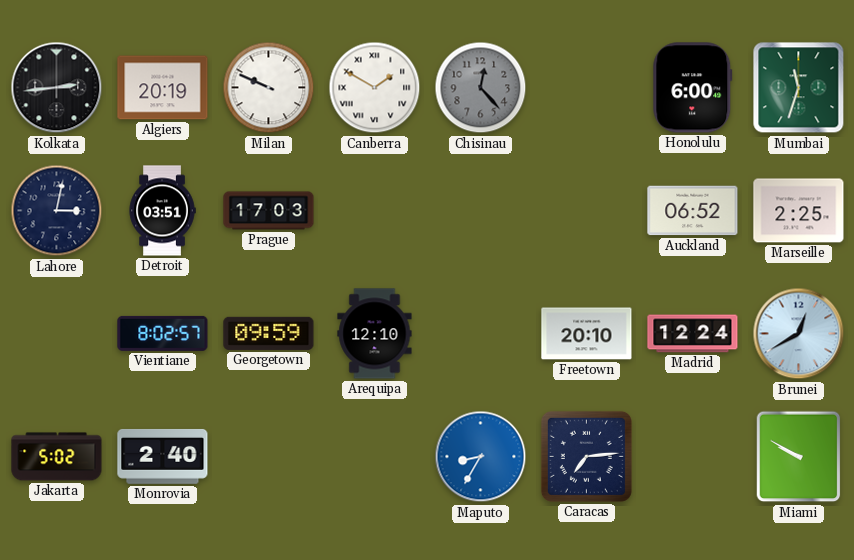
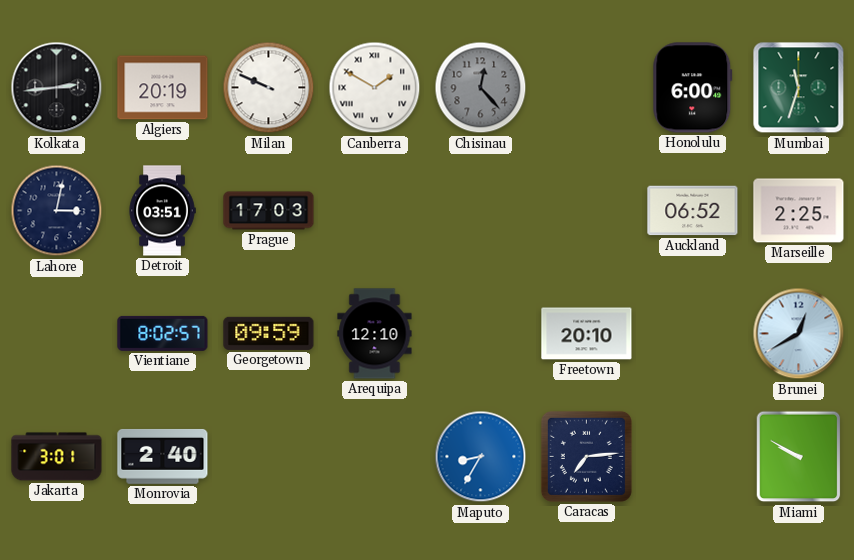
Madrid: 12:24 -> none (693, 334)
Jakarta: 5:02 -> 3:01 (57, 457)
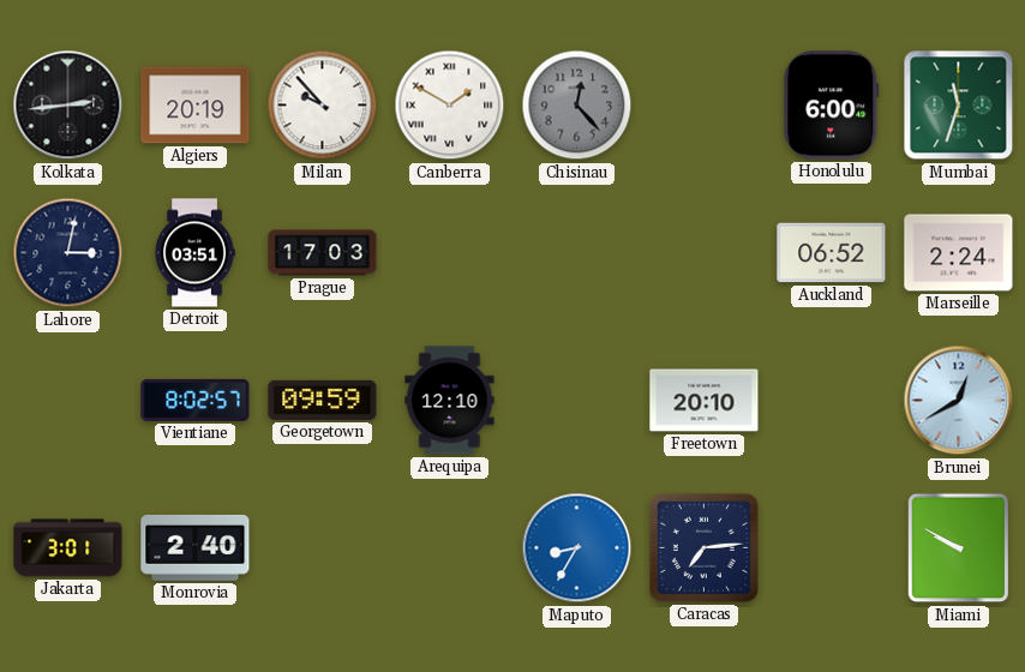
Milan: 9:49 -> 9:53 (323, 106)
Marseille: 2:25 -> 2:24 (959, 253)
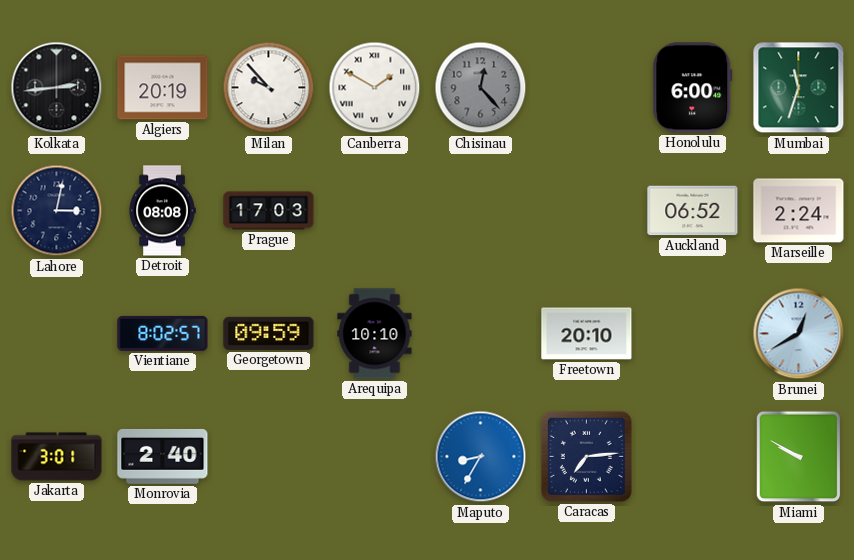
Detroit: 03:51 -> 08:08 (162, 211)
Arequipa: 12:10 -> 10:10 (375, 334)
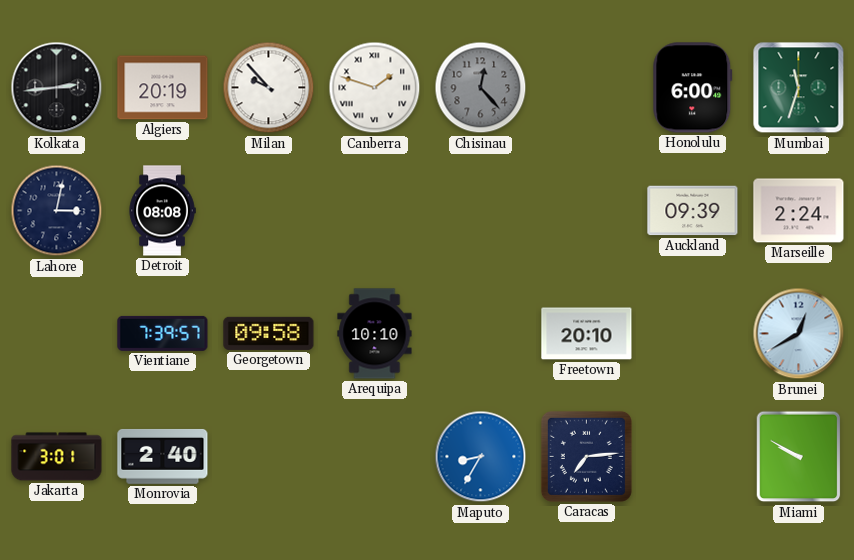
Canberra: 1:50 -> 1:48 (375, 88)
Prague: 17:03 -> none (269, 211)
Auckland: 06:52 -> 09:39 (693, 211)
Vientiane: 8:02 -> 7:39 (163, 333)
Georgetown: 09:59 -> 09:58 (269, 333)
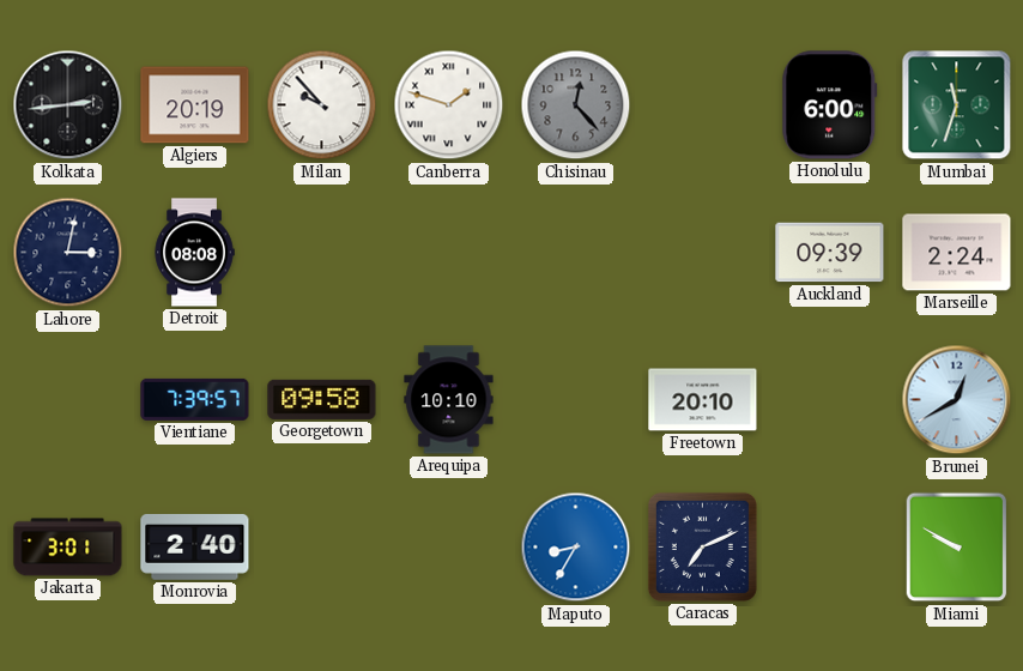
Caracas: 7:14 -> 7:11 (702, 546)
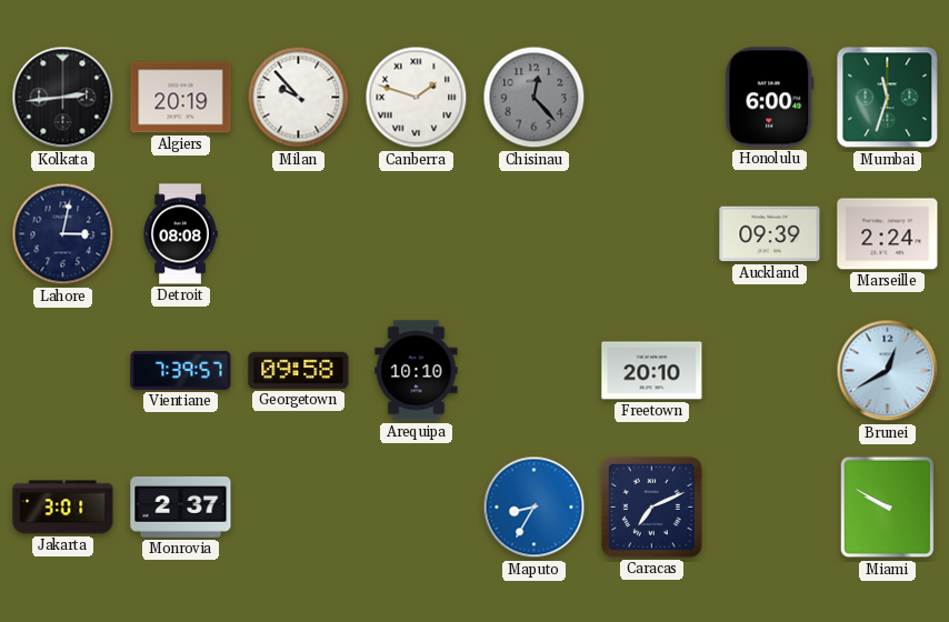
Monrovia: 2:40 -> 2:37 (181, 506)
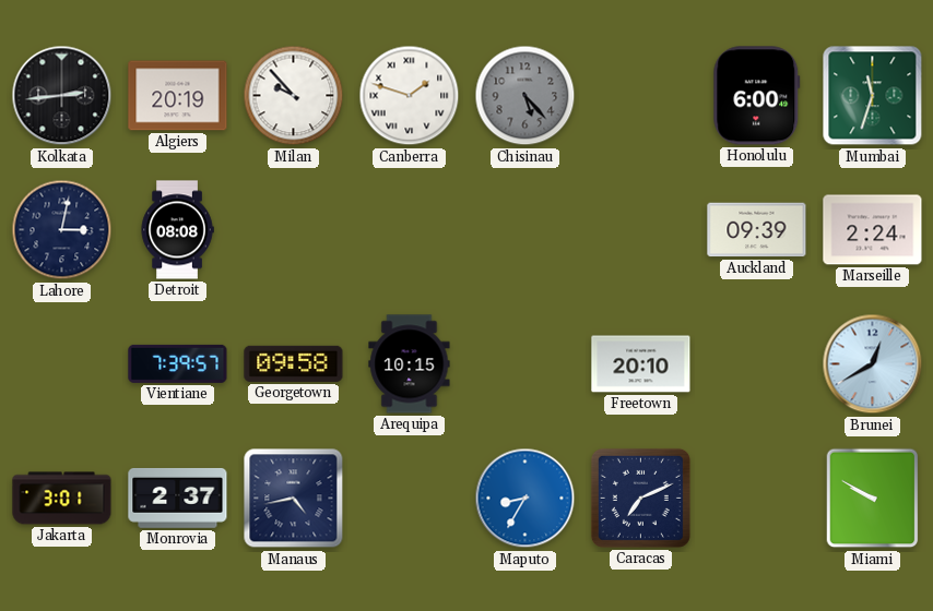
Chisinau: 12:23 -> 5:23 (525, 96)
Arequipa: 10:10 -> 10:15 (410, 364)
Manaus: none -> 4:43 (294, 499)
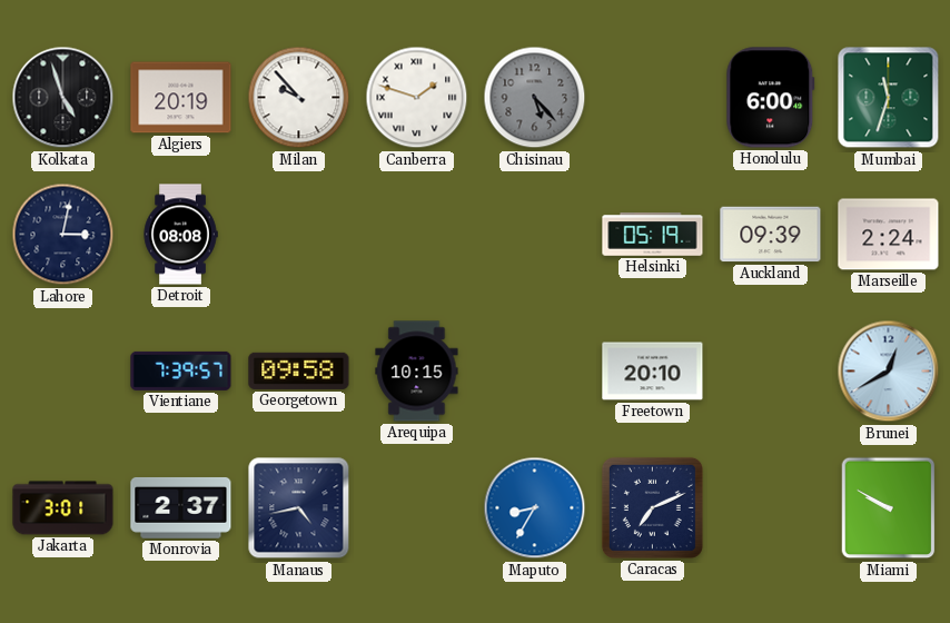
Kolkata: 2:44 -> 4:57 (63, 98)
Helsinki: none -> 05:19 (653, 235)
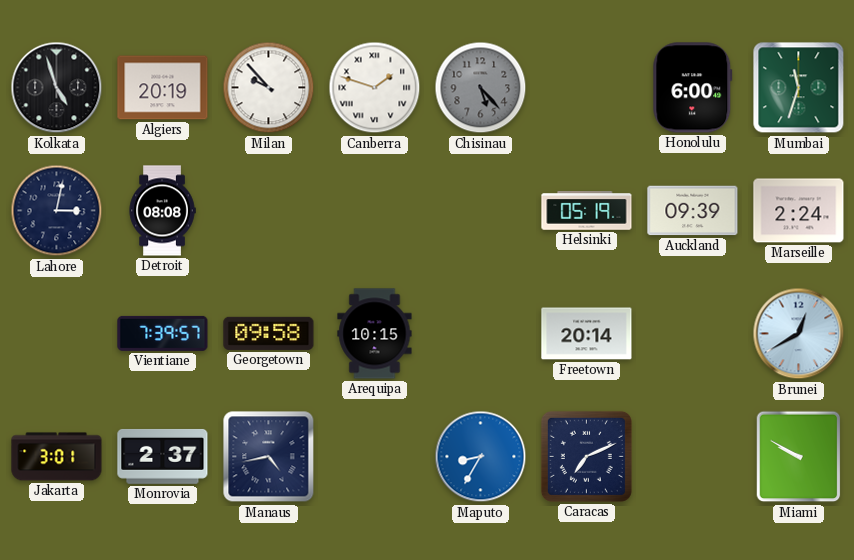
Freetown: 20:10 -> 20:14 (587, 334)
